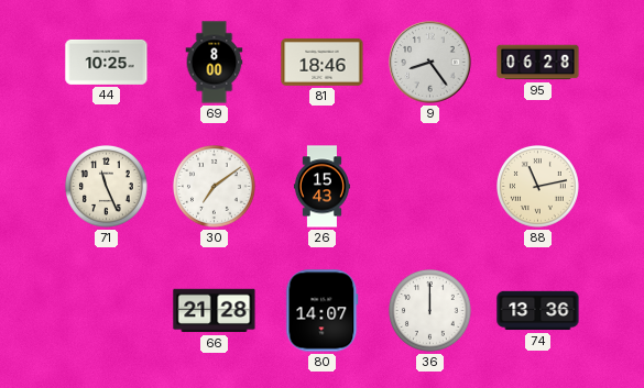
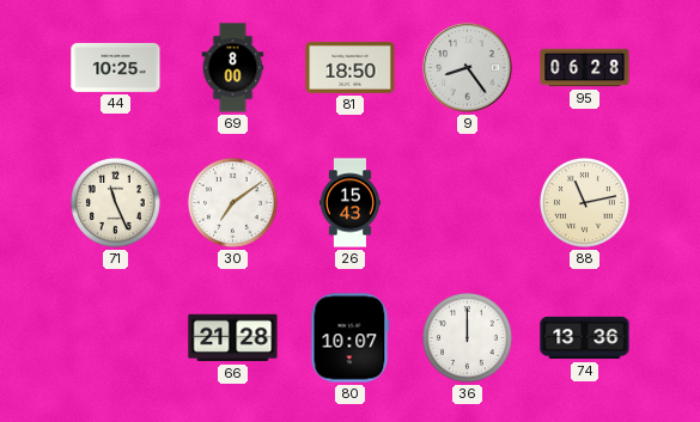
81: 18:46 -> 18:50 (351, 67)
80: 14:07 -> 10:07 (351, 338)
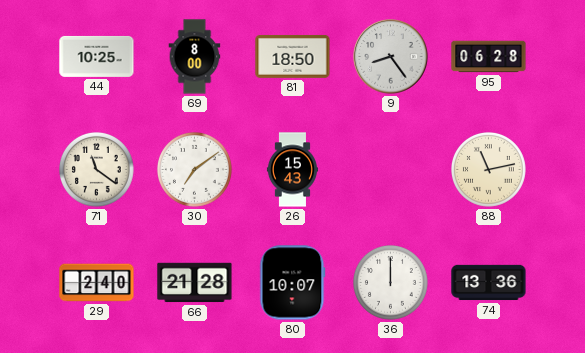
71: 11:26 -> 11:21 (97, 170)
29: none -> 2:40 (97, 283)
